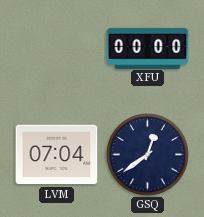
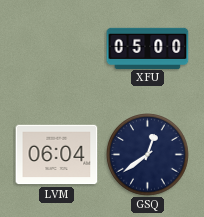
XFU: 00:00 -> 05:00 (148, 48)
LVM: 07:04 -> 06:04 (57, 155)
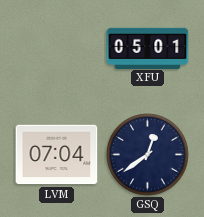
XFU: 05:00 -> 05:01 (148, 48)
LVM: 06:04 -> 07:04 (57, 155)
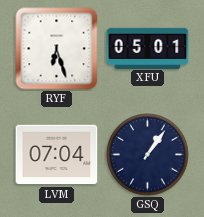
RYF: none -> 6:27 (57, 49)
GSQ: 12:39 -> 1:06 (148, 155)
